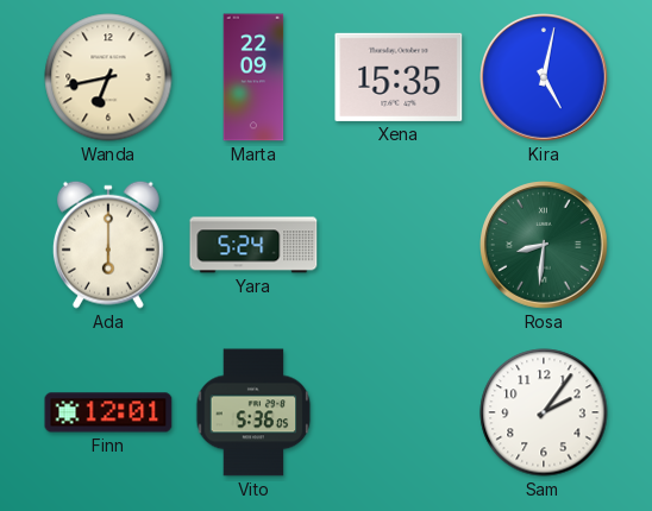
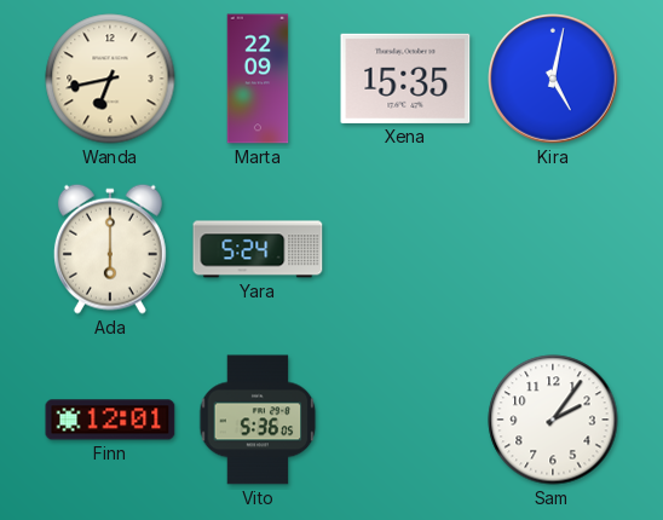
Rosa: 8:31 -> none (545, 246)
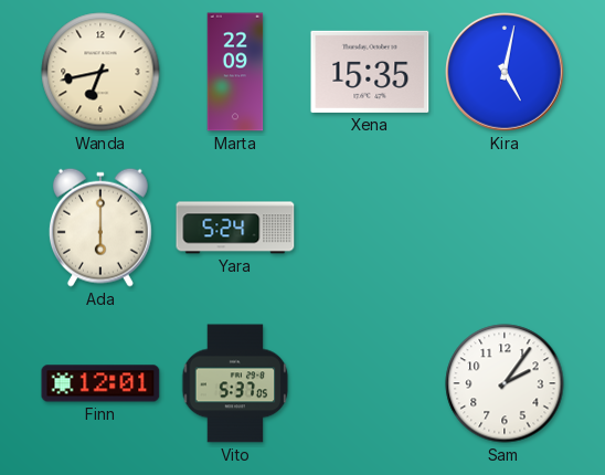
Vito: 5:36 -> 5:37 (235, 383)
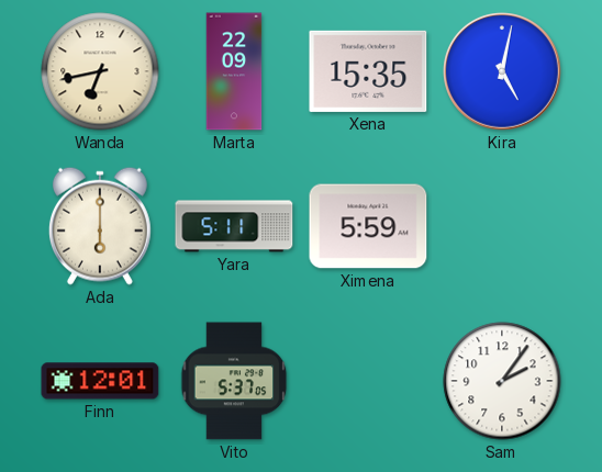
Yara: 5:24 -> 5:11 (234, 226)
Ximena: none -> 5:59 (368, 226)
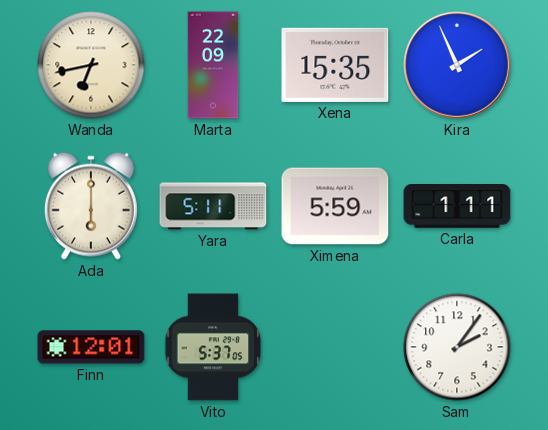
Kira: 5:02 -> 1:56 (458, 66)
Carla: none -> 1:11 (457, 207)
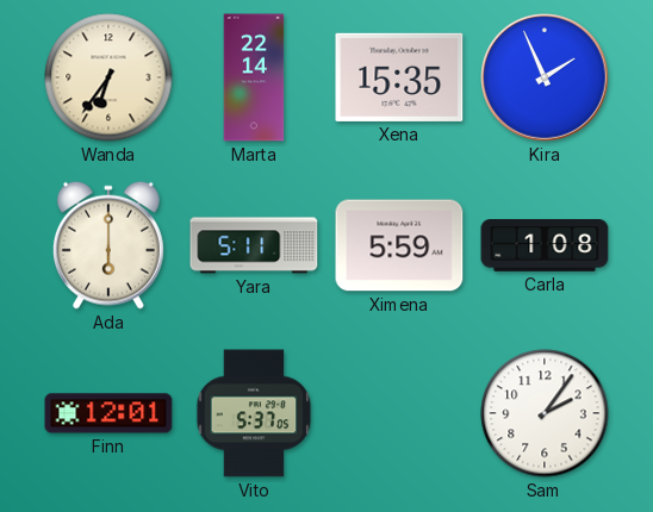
Wanda: 6:43 -> 6:36 (108, 77)
Marta: 22:09 -> 22:14 (254, 77)
Carla: 1:11 -> 1:08 (545, 246)
